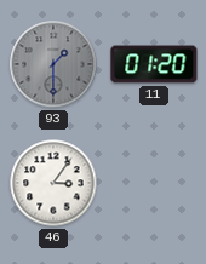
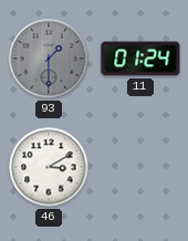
11: 01:20 -> 01:24 (140, 59)
46: 3:06 -> 3:10 (49, 167)
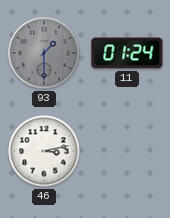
46: 3:10 -> 3:13 (44, 151)
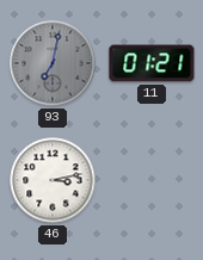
93: 1:30 -> 7:02 (53, 63)
11: 01:24 -> 01:21 (152, 63)
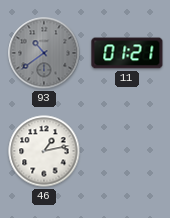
93: 7:02 -> 10:39 (44, 53)
46: 3:13 -> 1:13 (44, 151)
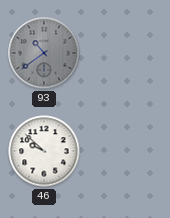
11: 01:21 -> none (127, 53)
46: 1:13 -> 9:52 (44, 151)
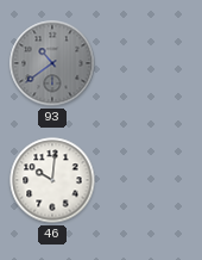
46: 9:52 -> 10:01 (52, 180)
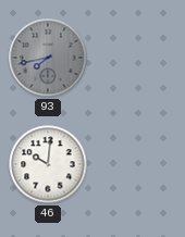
93: 10:39 -> 7:43 (48, 58)
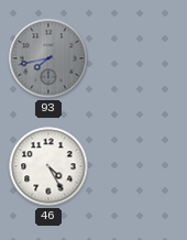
46: 10:01 -> 4:25 (48, 166)
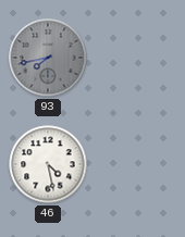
46: 4:25 -> 4:28 (48, 164)
